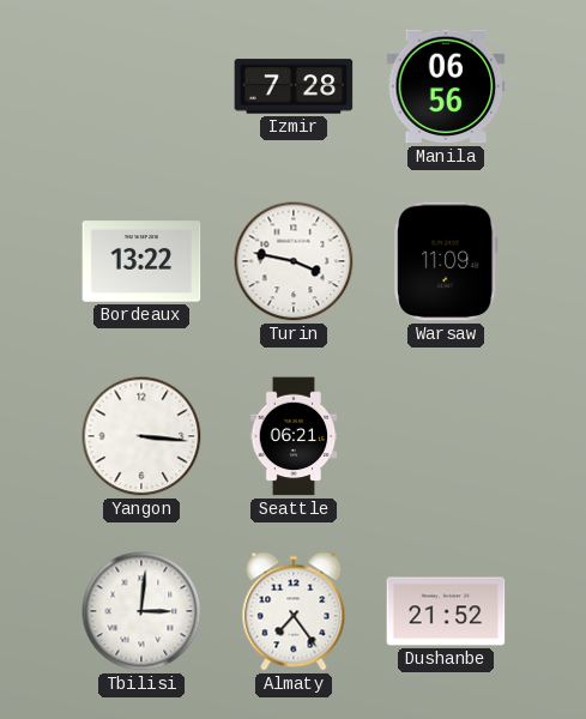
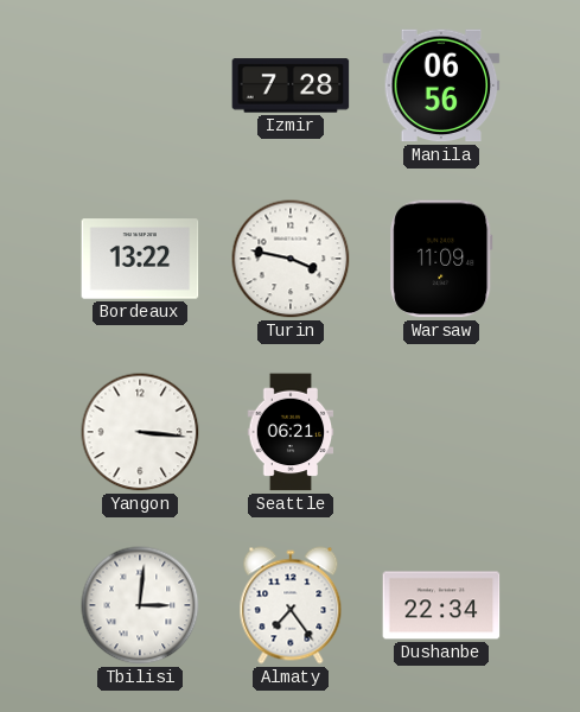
Dushanbe: 21:52 -> 22:34 (441, 605)
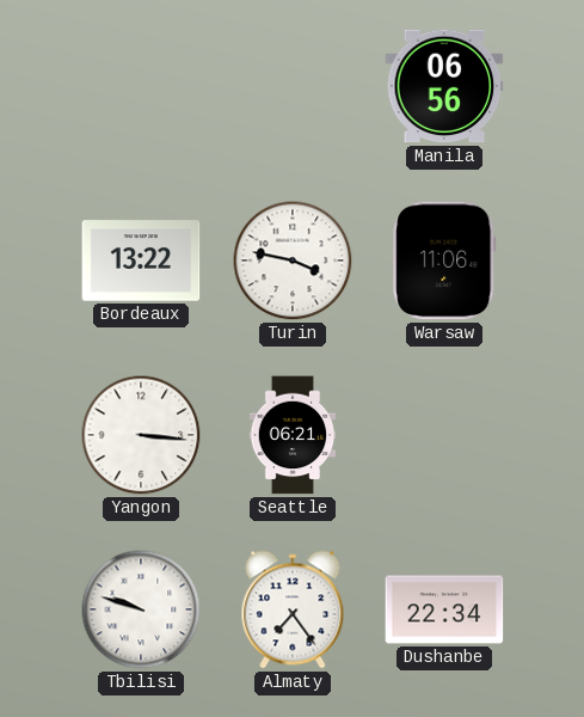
Izmir: 7:28 -> none (291, 85)
Warsaw: 11:09 -> 11:06 (444, 261)
Tbilisi: 3:01 -> 9:48 (141, 609)
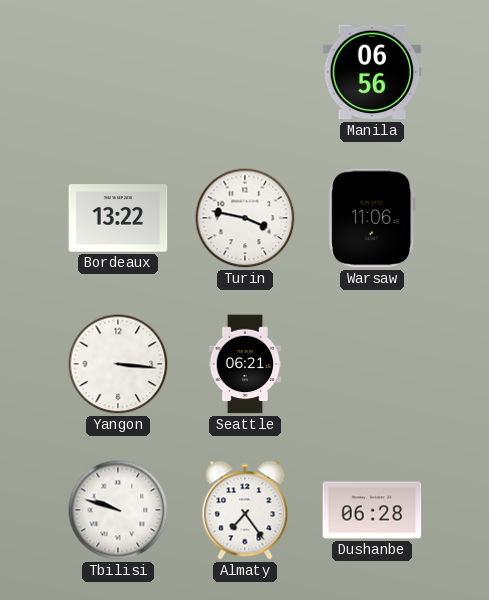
Dushanbe: 22:34 -> 06:28 (372, 510)
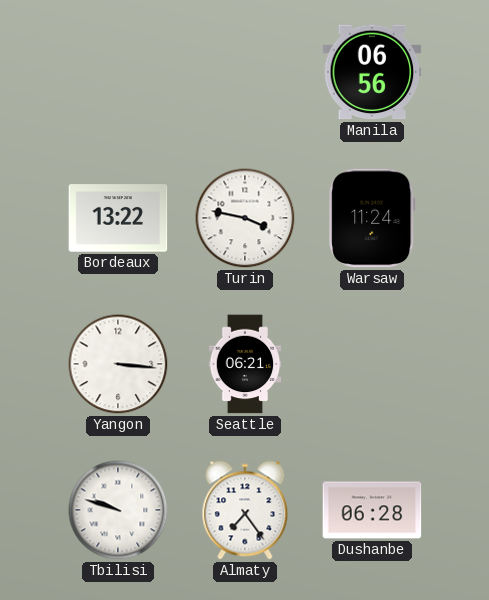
Warsaw: 11:06 -> 11:24 (372, 218)
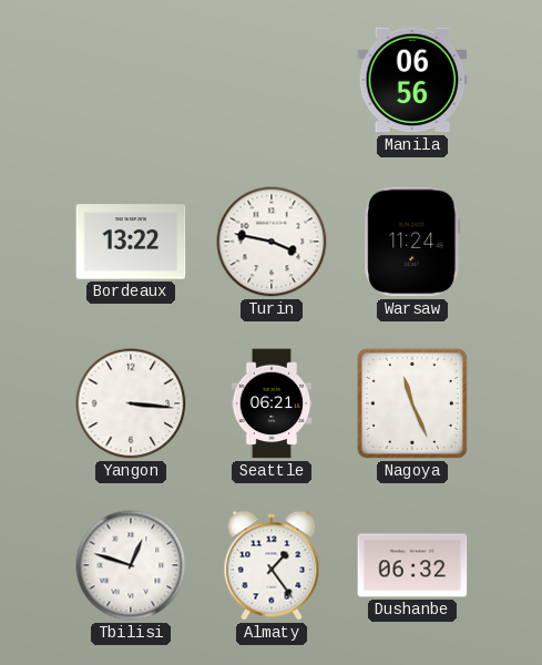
Nagoya: none -> 11:26 (412, 403)
Tbilisi: 9:48 -> 12:48 (131, 565)
Almaty: 7:24 -> 1:24 (272, 565)
Dushanbe: 06:28 -> 06:32 (412, 565)
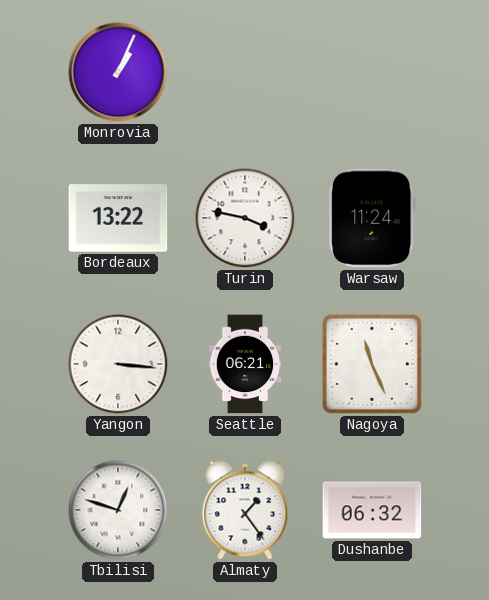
Monrovia: none -> 1:04 (118, 72)
Manila: 06:56 -> none (412, 80)
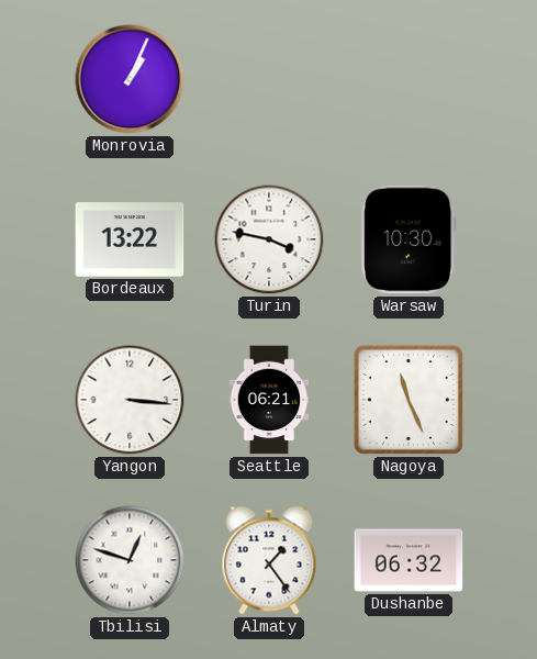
Warsaw: 11:24 -> 10:30 (409, 239)
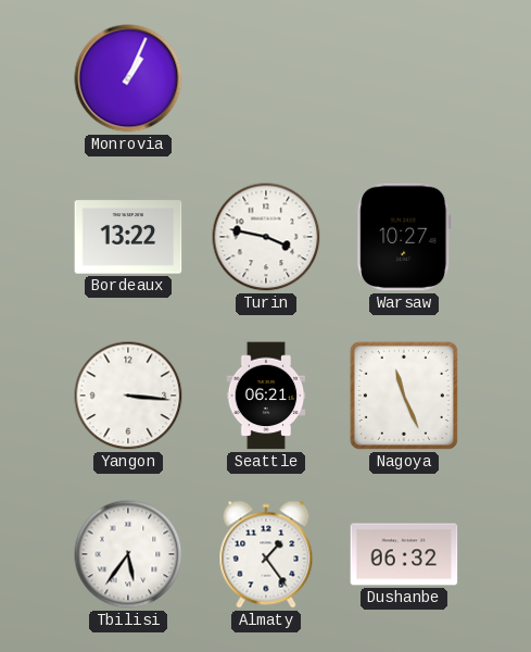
Warsaw: 10:30 -> 10:27 (404, 237)
Tbilisi: 12:48 -> 5:36 (128, 554)
